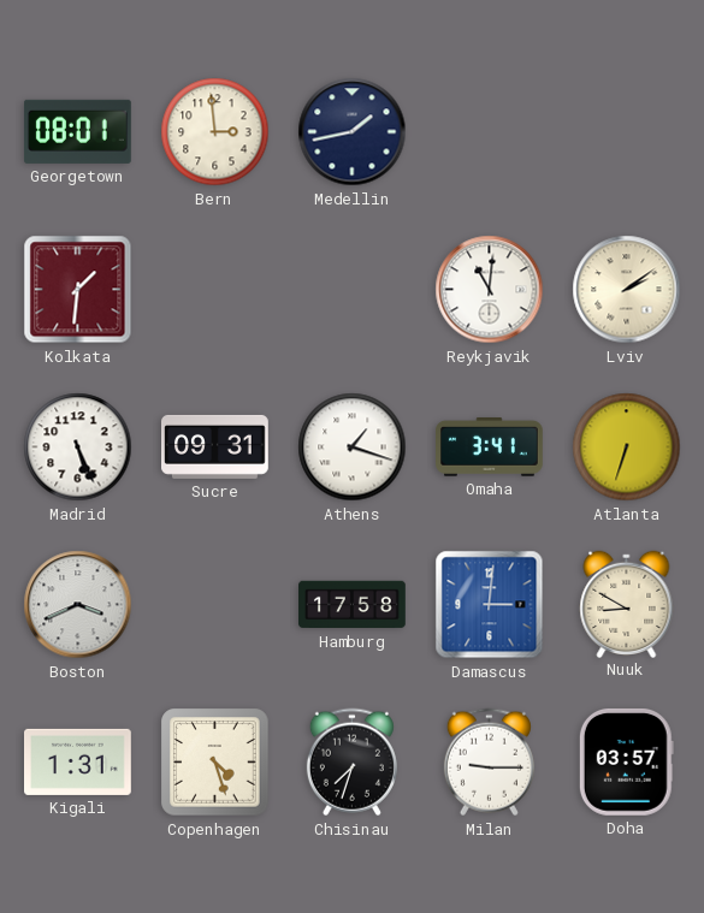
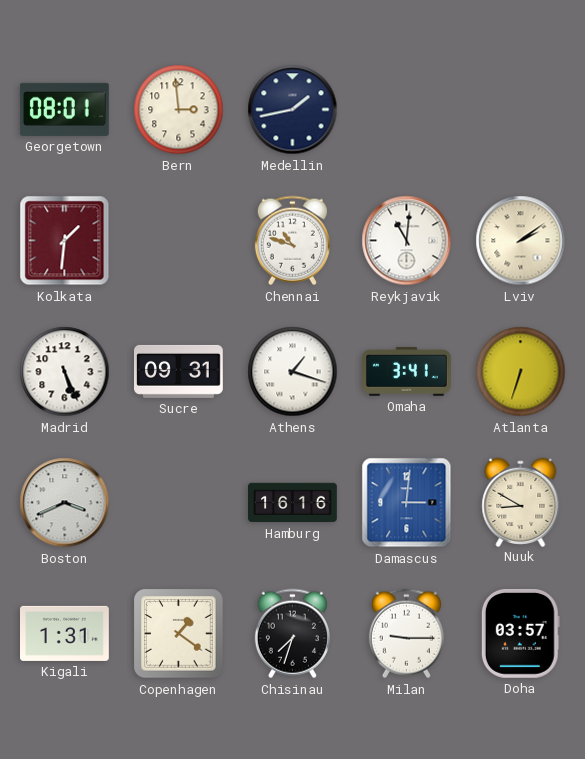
Chennai: none -> 10:48 (292, 241)
Hamburg: 17:58 -> 16:16 (293, 503)
Copenhagen: 4:27 -> 1:21 (179, 634)
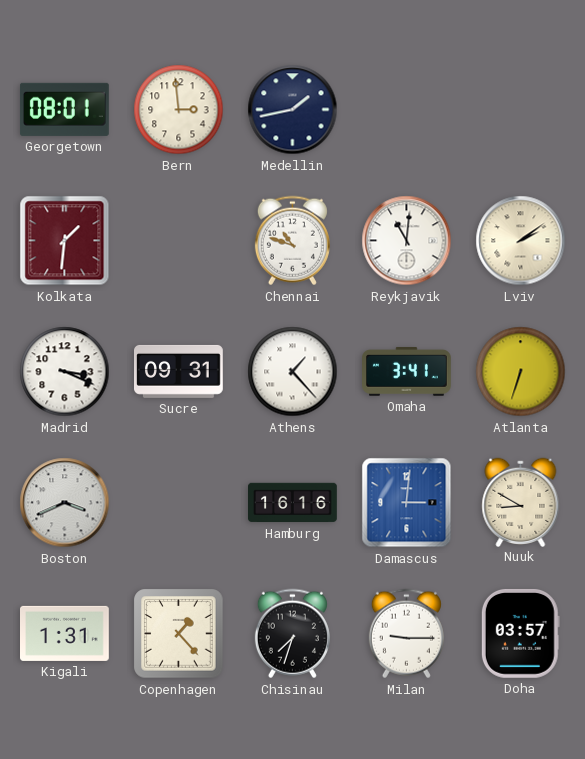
Madrid: 5:26 -> 3:19 (65, 372)
Athens: 1:18 -> 1:23 (293, 372)
Copenhagen: 1:21 -> 1:23 (179, 634)
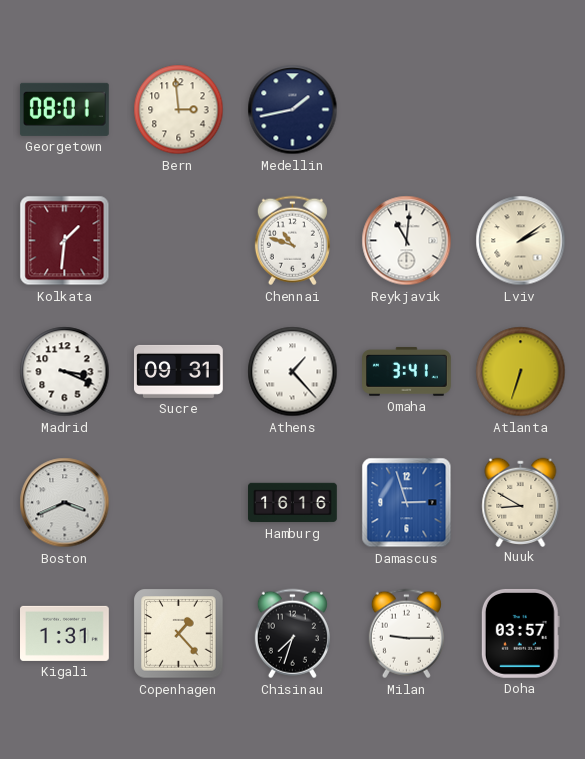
Damascus: 3:01 -> 2:57 (407, 503)
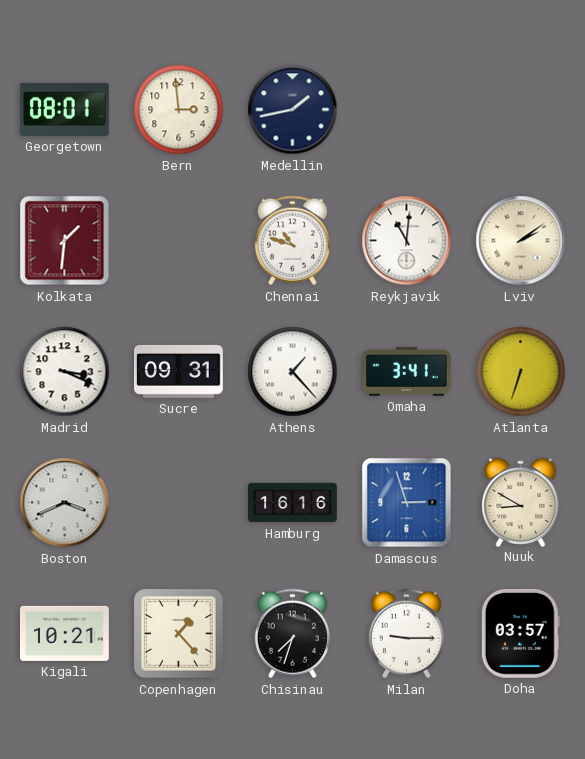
Kigali: 1:31 -> 10:21 (65, 633)
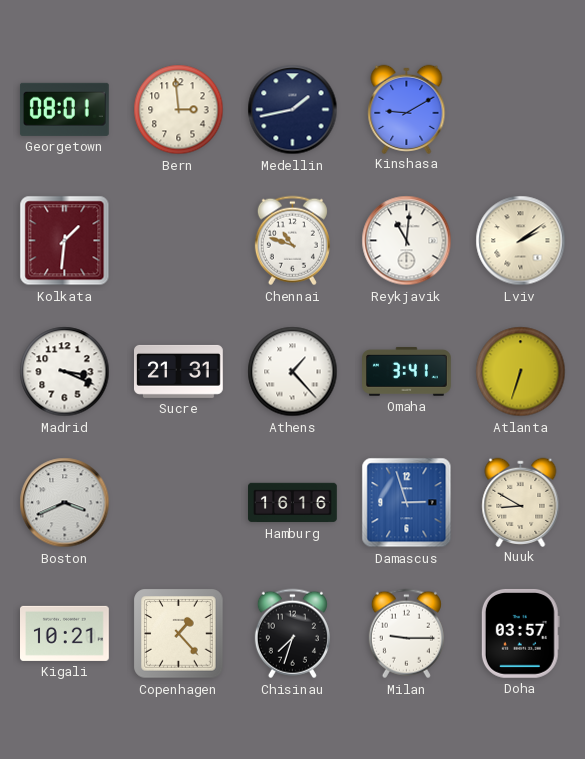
Kinshasa: none -> 9:10 (407, 109)
Sucre: 09:31 -> 21:31 (179, 371)
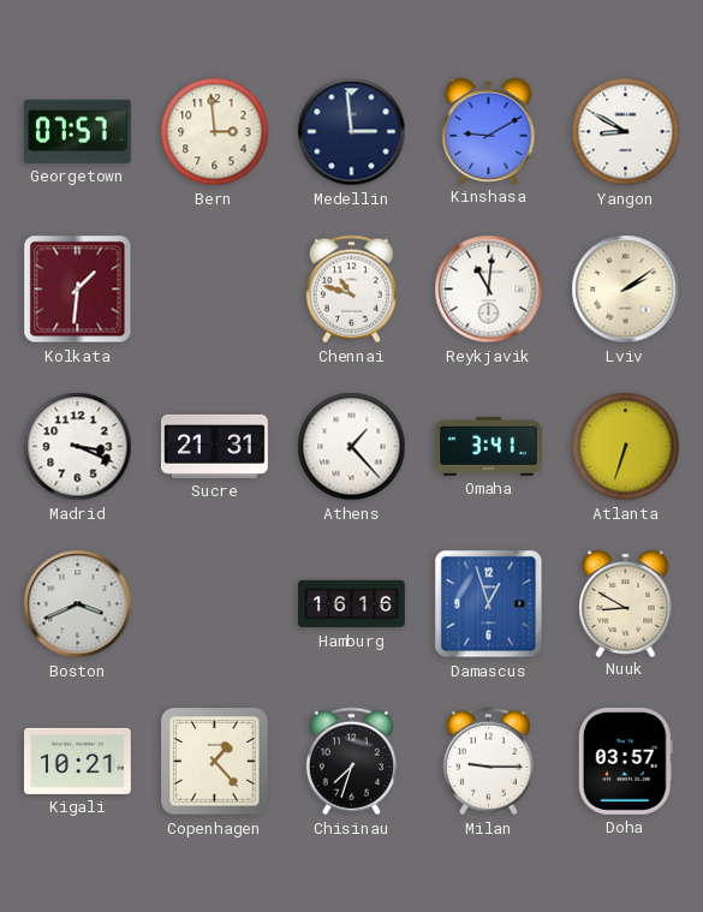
Georgetown: 08:01 -> 07:57 (77, 131)
Medellin: 1:43 -> 2:59 (352, 132)
Yangon: none -> 8:50 (626, 132)
Damascus: 2:57 -> 12:57 (489, 604)
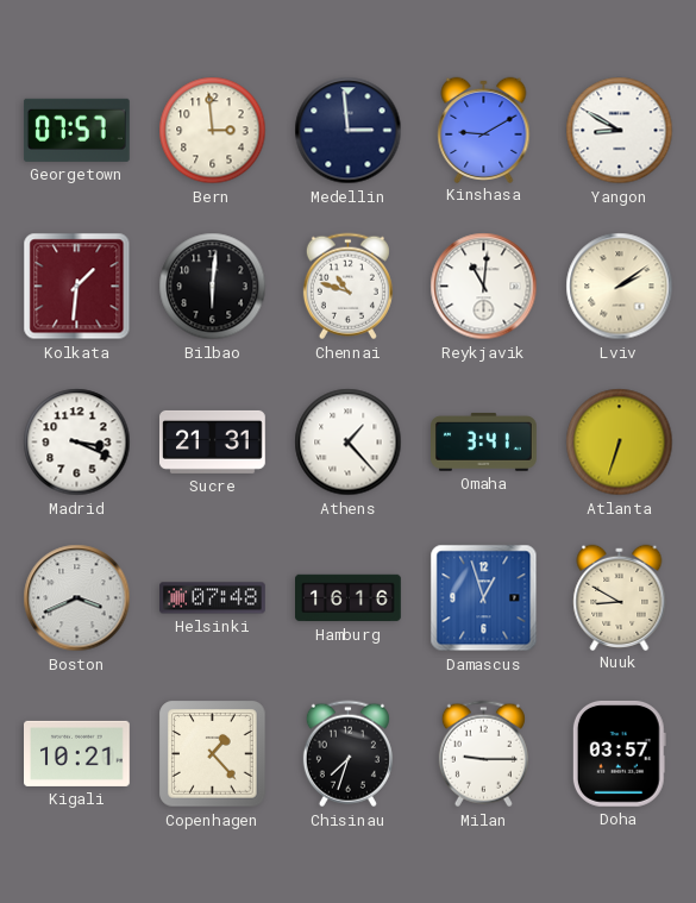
Bilbao: none -> 6:01 (213, 287)
Helsinki: none -> 07:48 (213, 598)
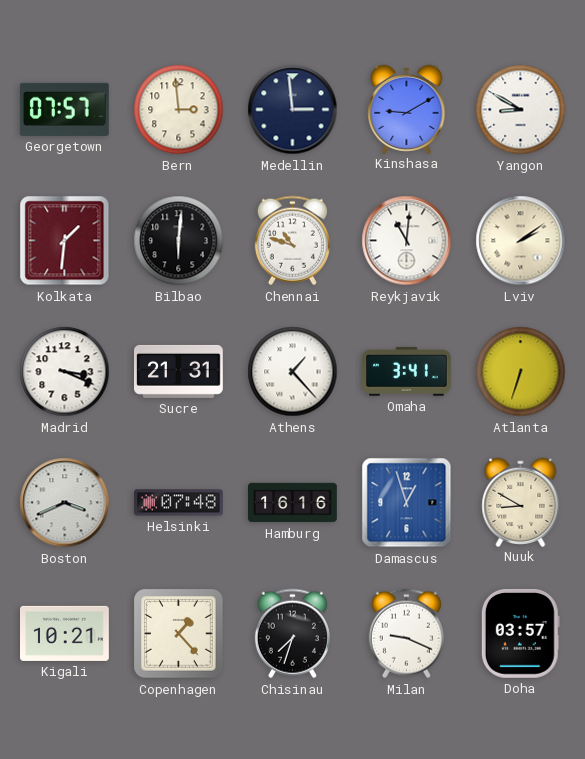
Milan: 9:15 -> 9:19 (406, 634)
